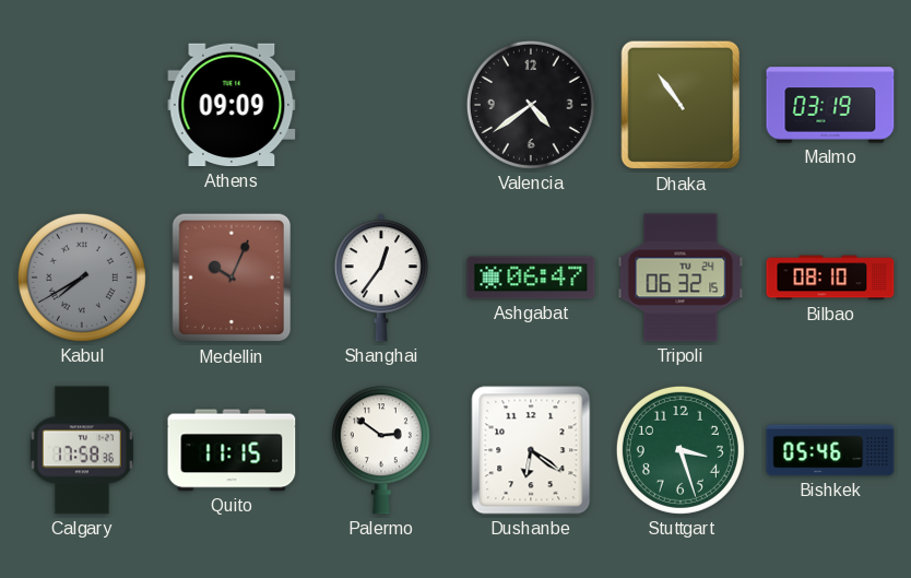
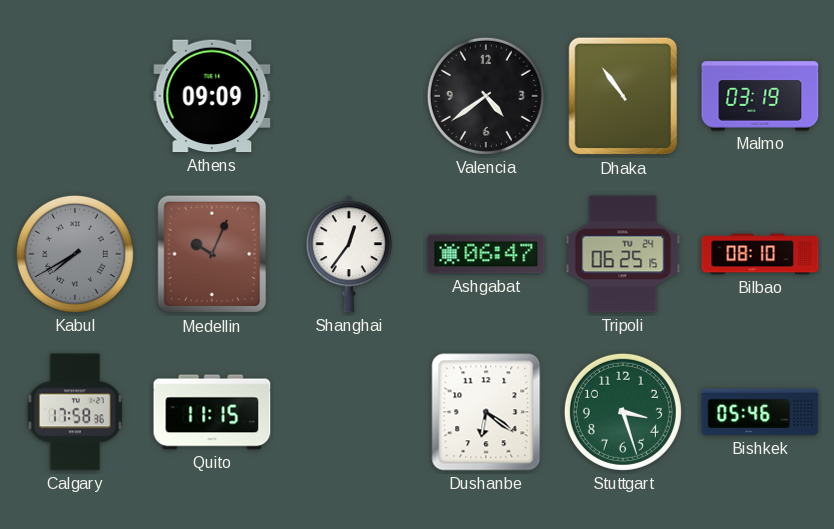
Tripoli: 06:32 -> 06:25 (623, 254)
Palermo: 2:51 -> none (381, 450)
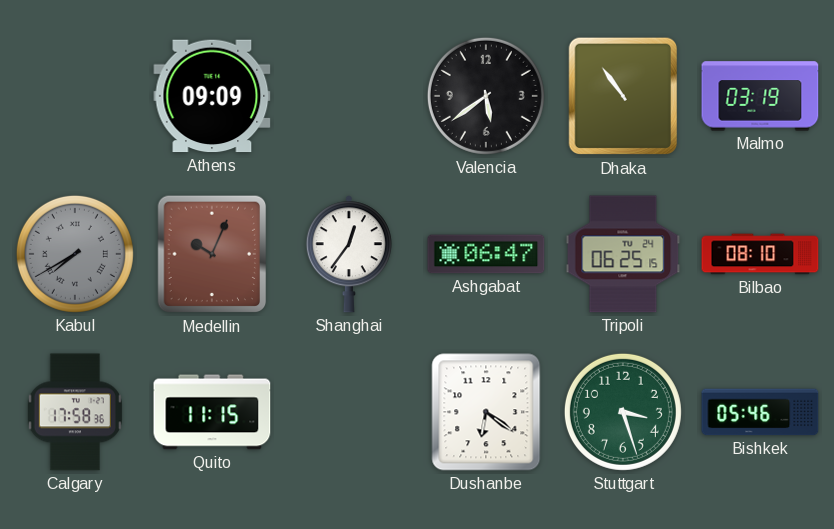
Valencia: 4:39 -> 5:39 (486, 96)
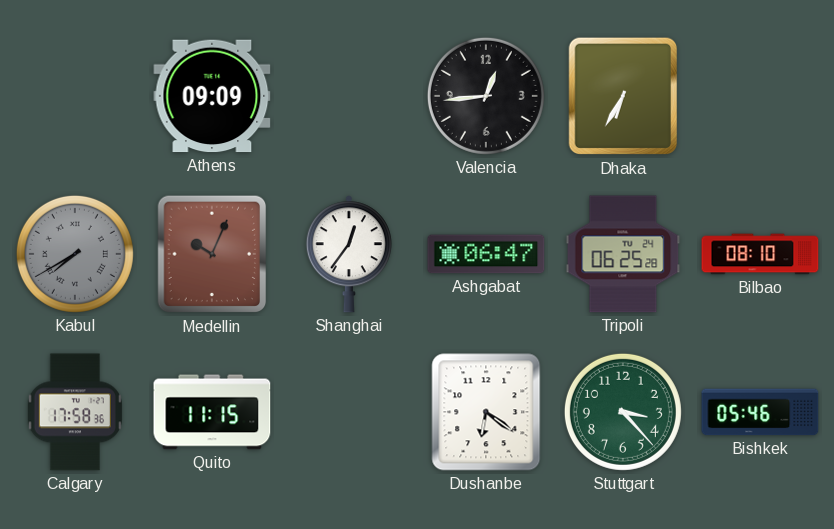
Valencia: 5:39 -> 12:44 (486, 96)
Dhaka: 10:54 -> 6:35 (623, 96)
Malmo: 03:19 -> none (760, 96)
Tripoli: 06:25:15 -> 06:25:28 (623, 254)
Stuttgart: 3:27 -> 3:23 (623, 412)
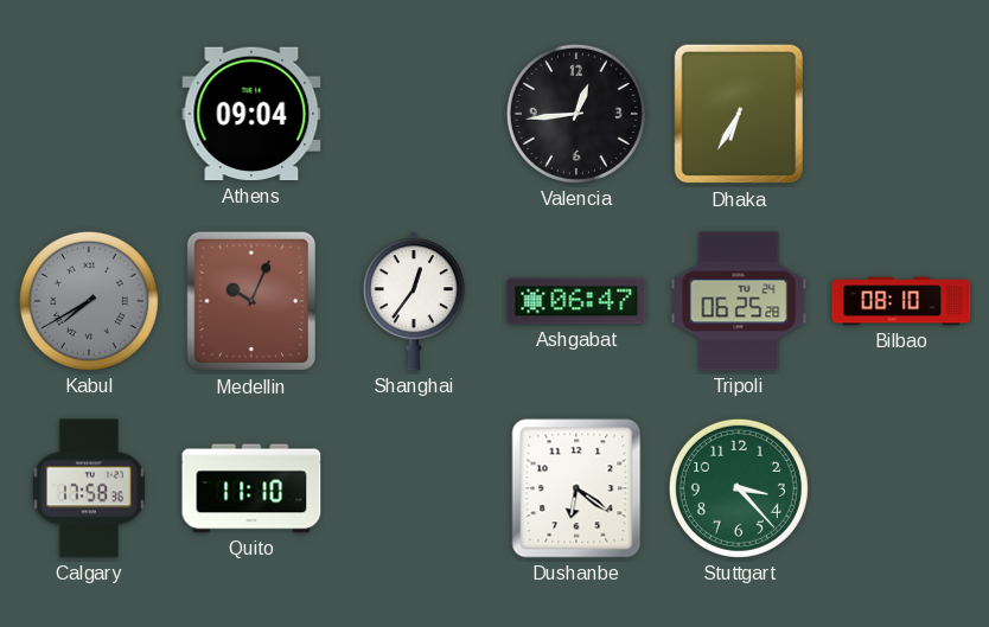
Athens: 09:09 -> 09:04 (251, 114)
Quito: 11:15 -> 11:10 (251, 488)
Bishkek: 05:46 -> none (760, 412)
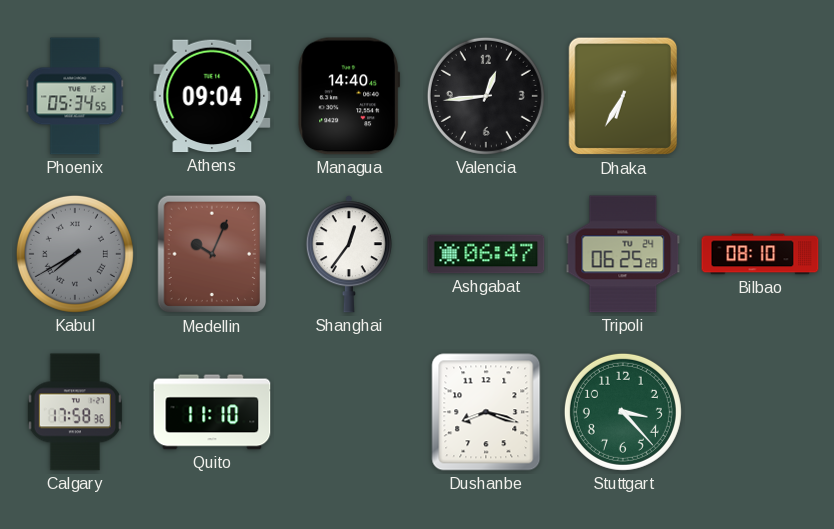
Phoenix: none -> 05:34 (75, 96)
Managua: none -> 14:40 (349, 96)
Dushanbe: 6:21 -> 8:18 (486, 412)
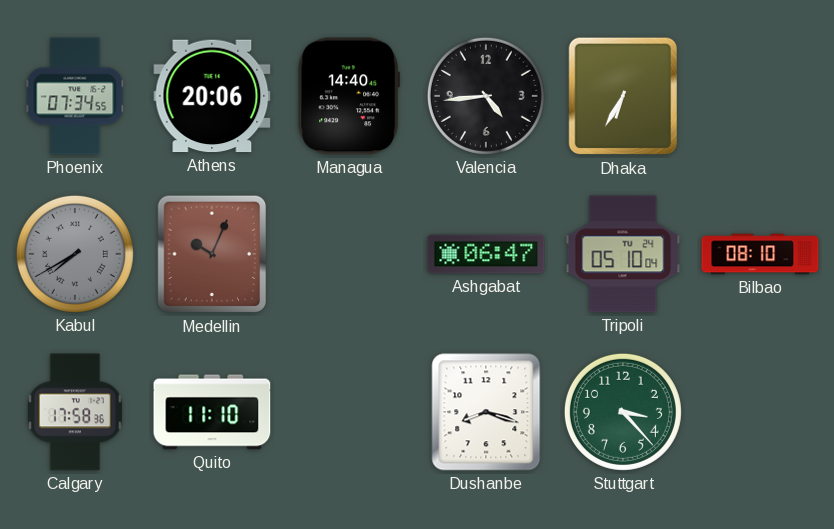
Phoenix: 05:34 -> 07:34 (75, 96)
Athens: 09:04 -> 20:06 (212, 96)
Valencia: 12:44 -> 4:44 (486, 96)
Shanghai: 12:36 -> none (349, 254)
Tripoli: 06:25 -> 05:10 (623, 254)
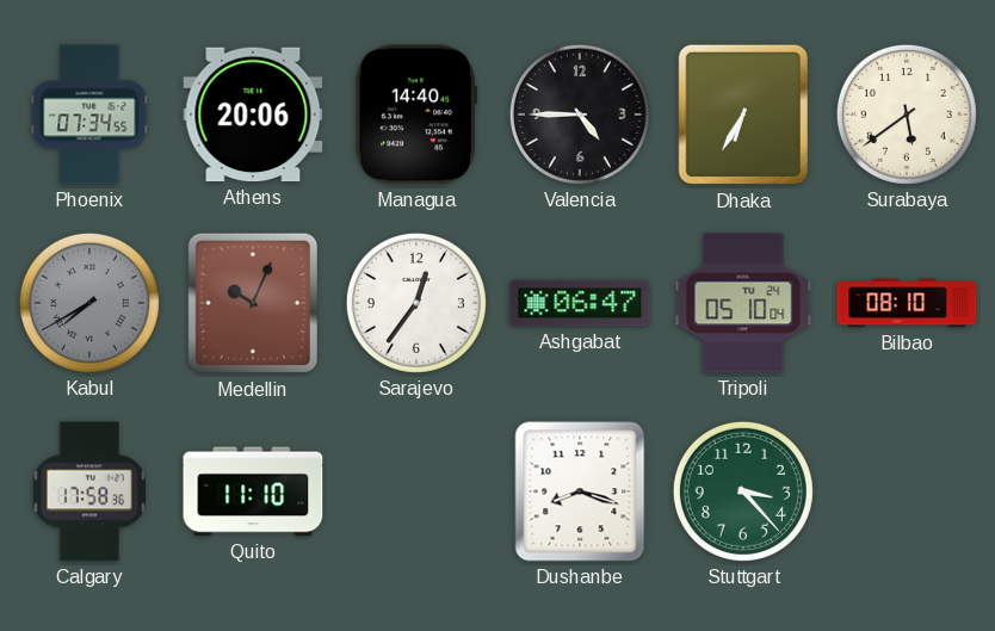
Valencia: 4:44 -> 4:45 (580, 115)
Surabaya: none -> 5:39 (907, 115)
Sarajevo: none -> 12:36 (416, 303)
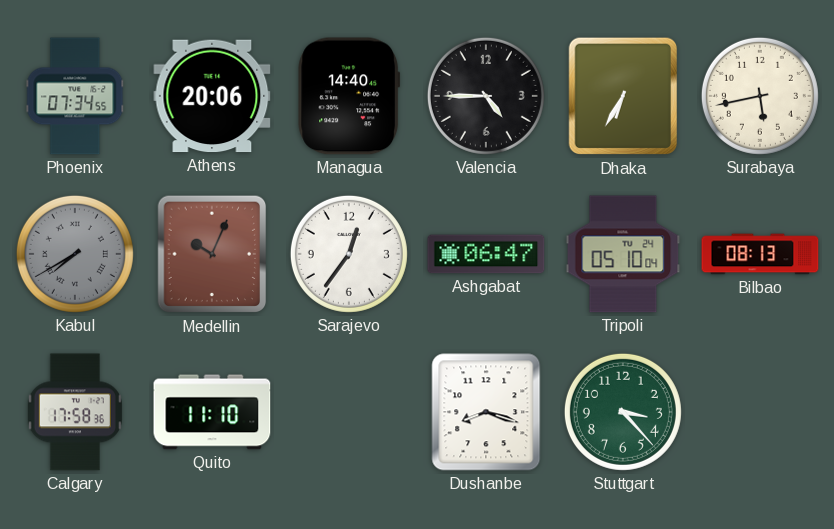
Surabaya: 5:39 -> 5:43 (760, 96)
Bilbao: 08:10 -> 08:13 (760, 254)
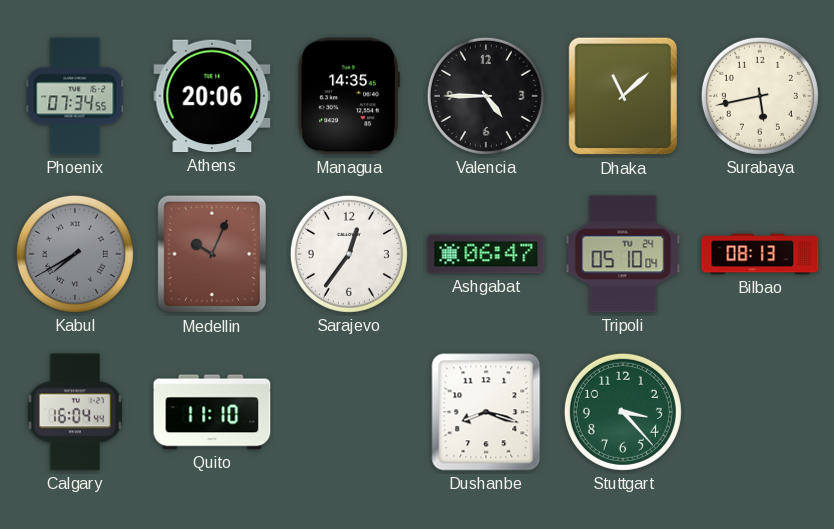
Managua: 14:40 -> 14:35 (349, 96)
Dhaka: 6:35 -> 11:08 (623, 96)
Calgary: 17:58 -> 16:04 (75, 412)
